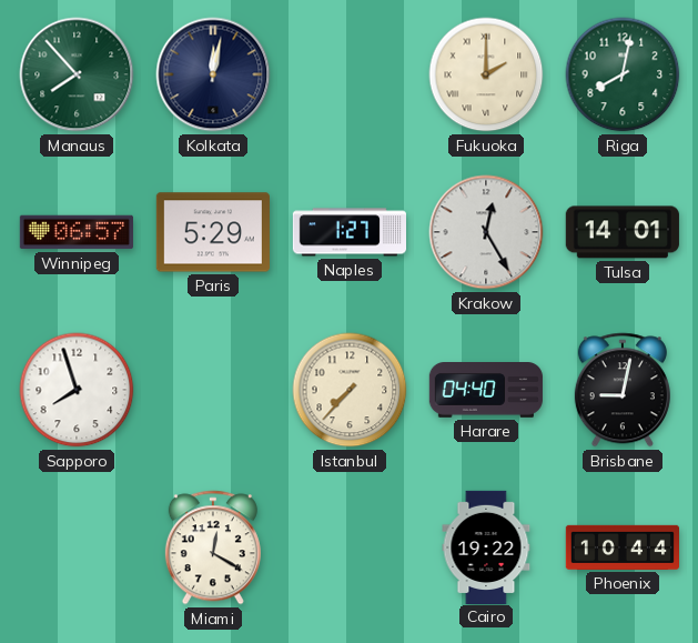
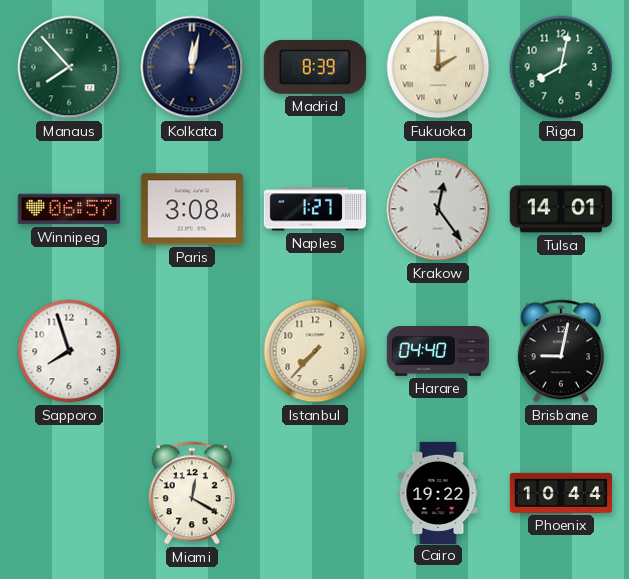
Madrid: none -> 8:39 (315, 67)
Paris: 5:29 -> 3:08 (192, 209)
Krakow: 12:25 -> 12:24 (438, 209)
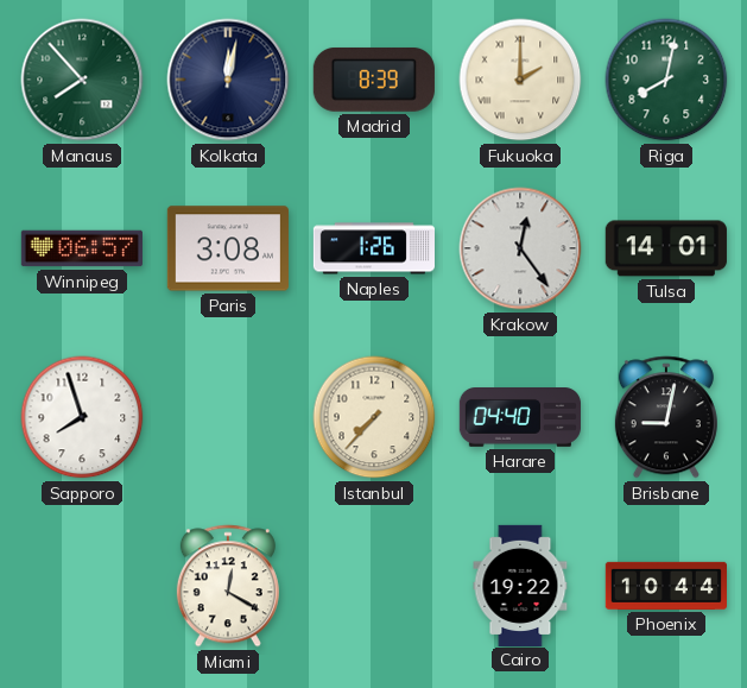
Naples: 1:27 -> 1:26 (373, 248)
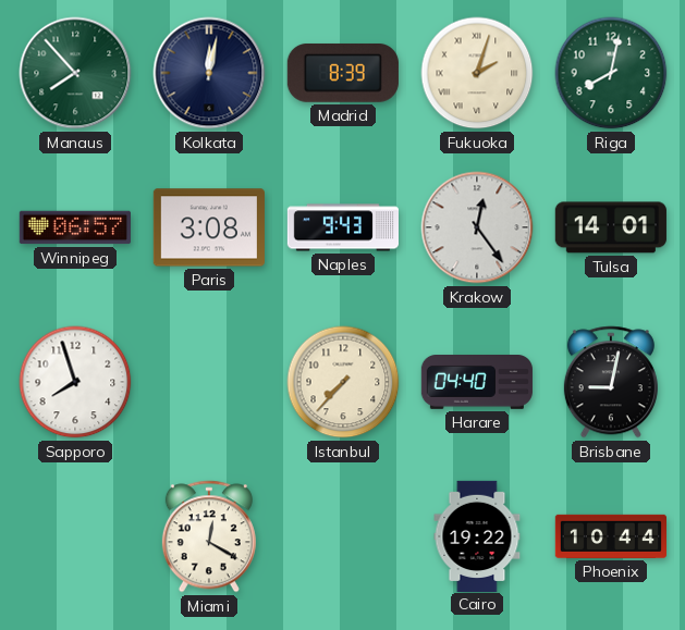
Fukuoka: 2:00 -> 2:03 (477, 73)
Naples: 1:26 -> 9:43 (342, 227)
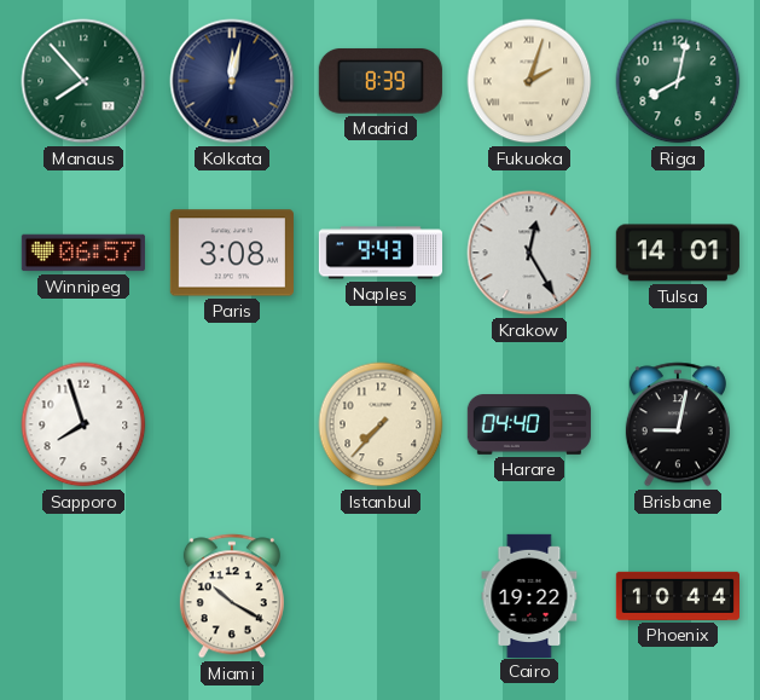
Krakow: 12:24 -> 12:25 (529, 253)
Miami: 12:20 -> 10:20 (232, 596)
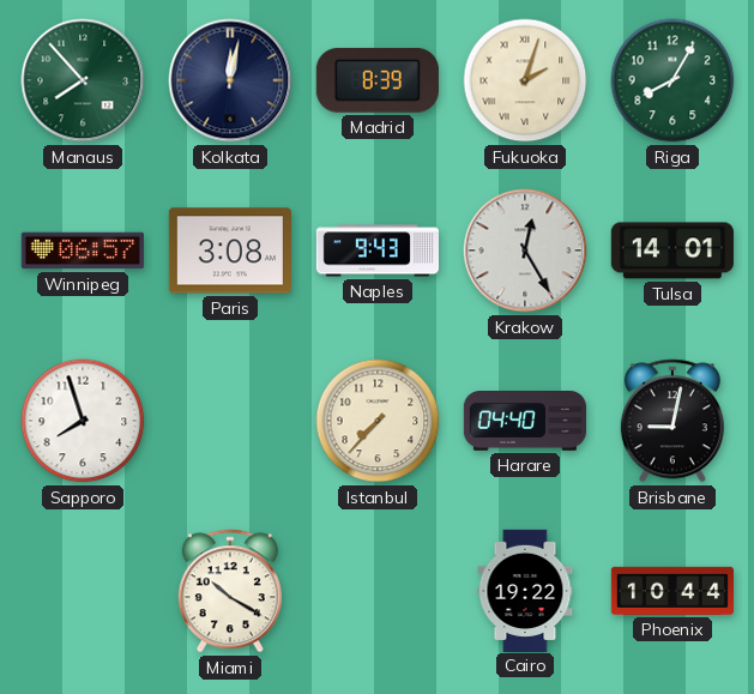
Riga: 8:02 -> 8:05 (672, 80)
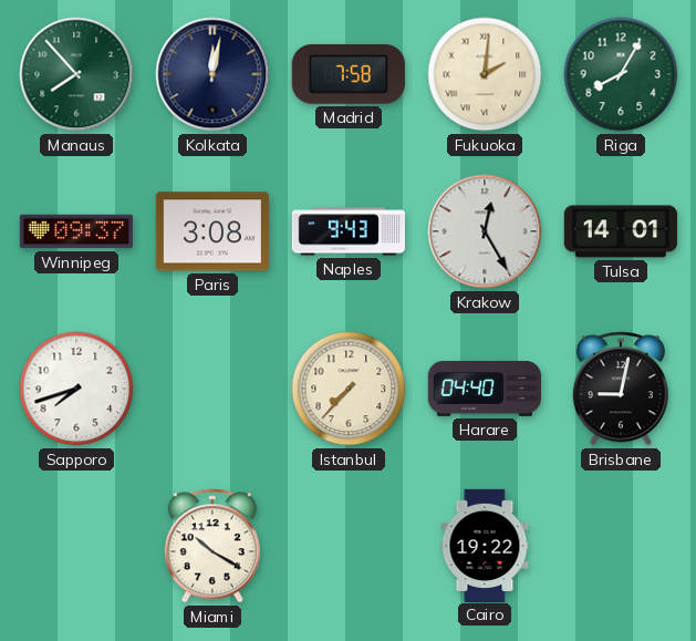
Madrid: 8:39 -> 7:58 (349, 74)
Fukuoka: 2:03 -> 2:01 (485, 74)
Winnipeg: 06:57 -> 09:37 (76, 231)
Sapporo: 7:57 -> 7:42 (76, 389)
Phoenix: 10:44 -> none (671, 591)
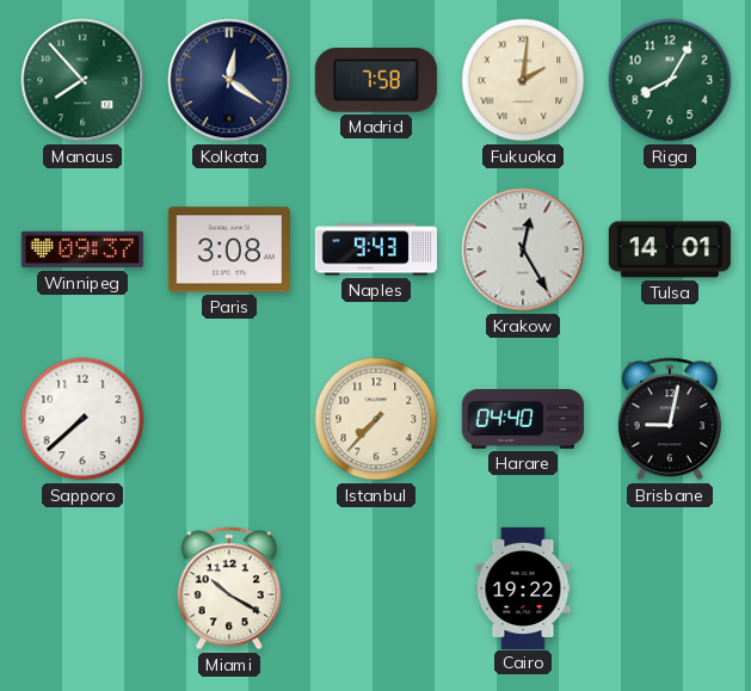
Kolkata: 12:02 -> 12:21 (229, 80)
Sapporo: 7:42 -> 7:38 (82, 419)
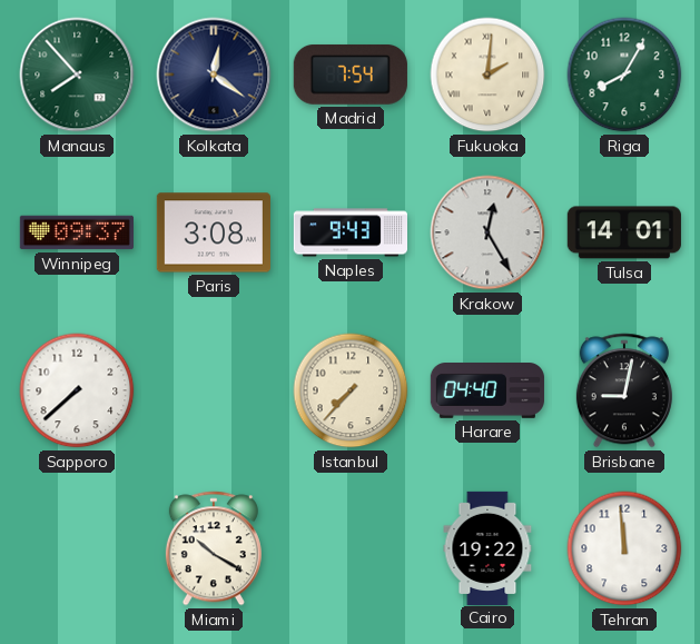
Madrid: 7:58 -> 7:54 (351, 75)
Tehran: none -> 11:59 (624, 548)
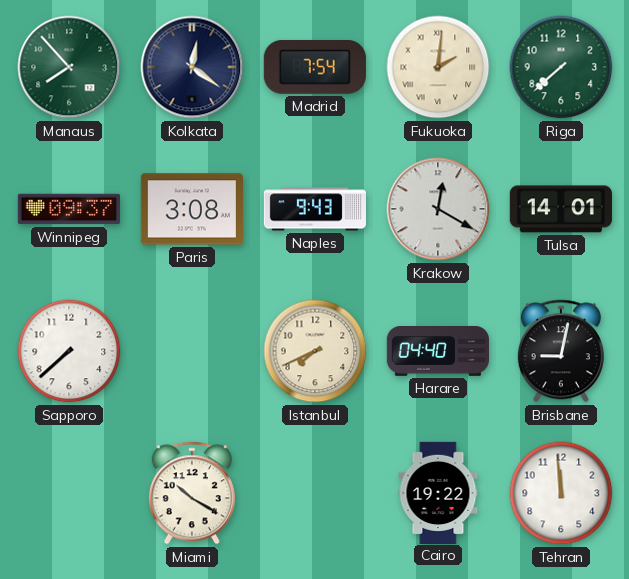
Riga: 8:05 -> 7:38 (561, 67)
Krakow: 12:25 -> 12:20 (438, 209)
Istanbul: 7:37 -> 7:41 (315, 351)
